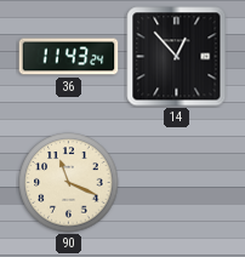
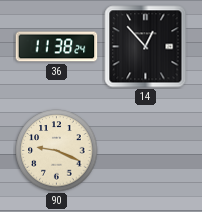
36: 11:43 -> 11:38 (57, 47)
90: 11:19 -> 9:19 (57, 151)
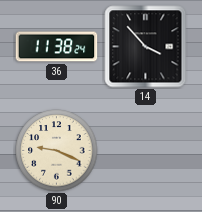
14: 12:53 -> 3:53 (146, 47)
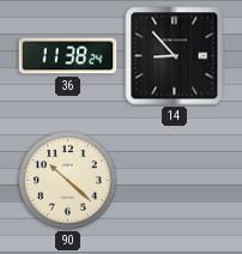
14: 3:53 -> 8:53 (175, 56)
90: 9:19 -> 10:22 (68, 181)
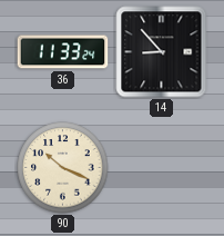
36: 11:38 -> 11:33 (63, 52)
90: 10:22 -> 10:19 (63, 168)
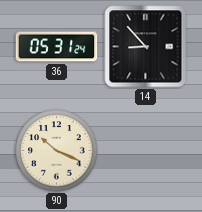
36: 11:33 -> 05:31 (57, 47)
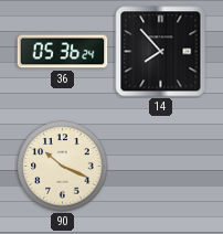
36: 05:31 -> 05:36 (63, 52)
14: 8:53 -> 7:53 (161, 52)
